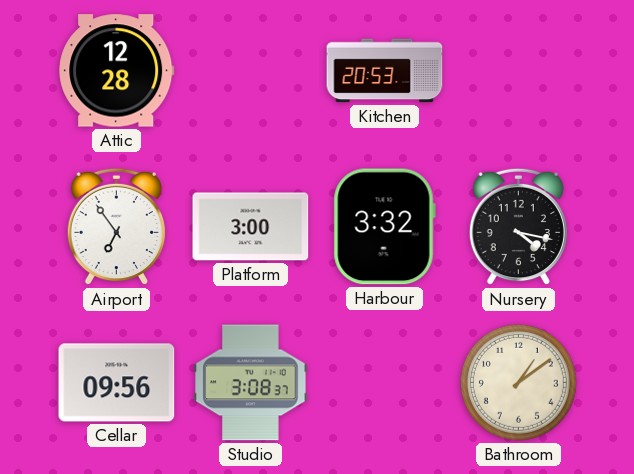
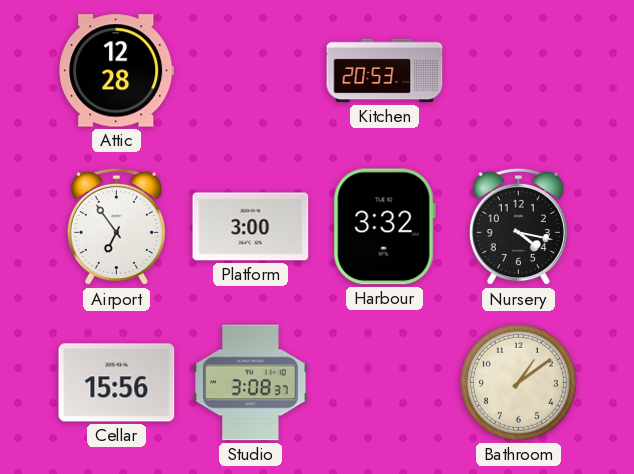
Cellar: 09:56 -> 15:56 (117, 383)
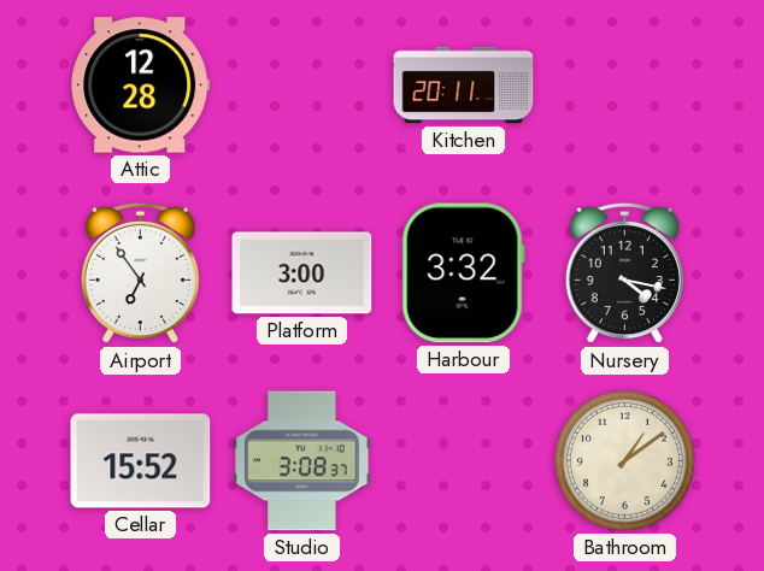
Kitchen: 20:53 -> 20:11 (464, 86)
Cellar: 15:56 -> 15:52 (141, 461)
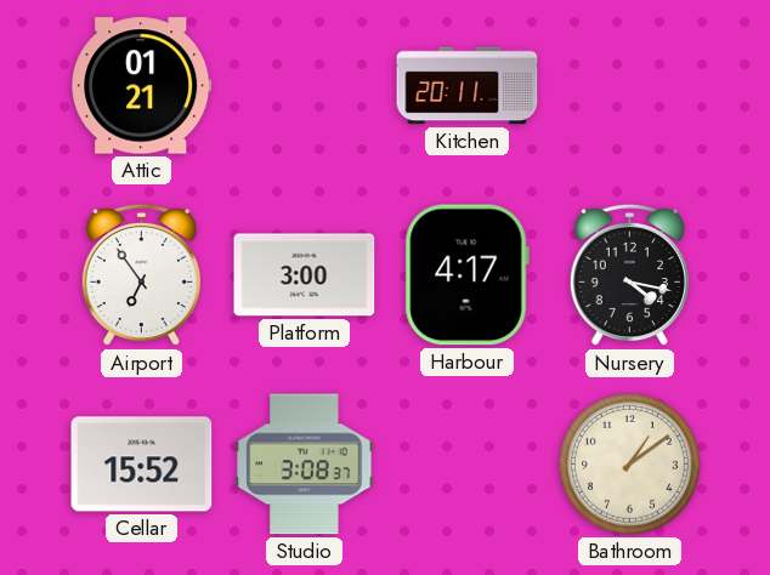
Attic: 12:28 -> 01:21 (142, 86)
Harbour: 3:32 -> 4:17 (466, 275)
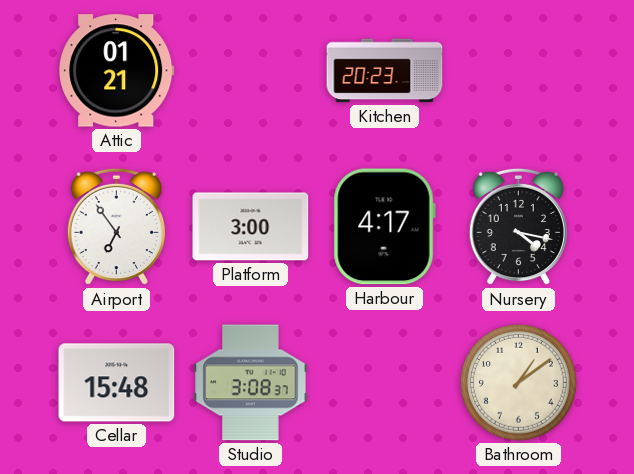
Kitchen: 20:11 -> 20:23 (385, 71)
Cellar: 15:52 -> 15:48 (117, 383)
